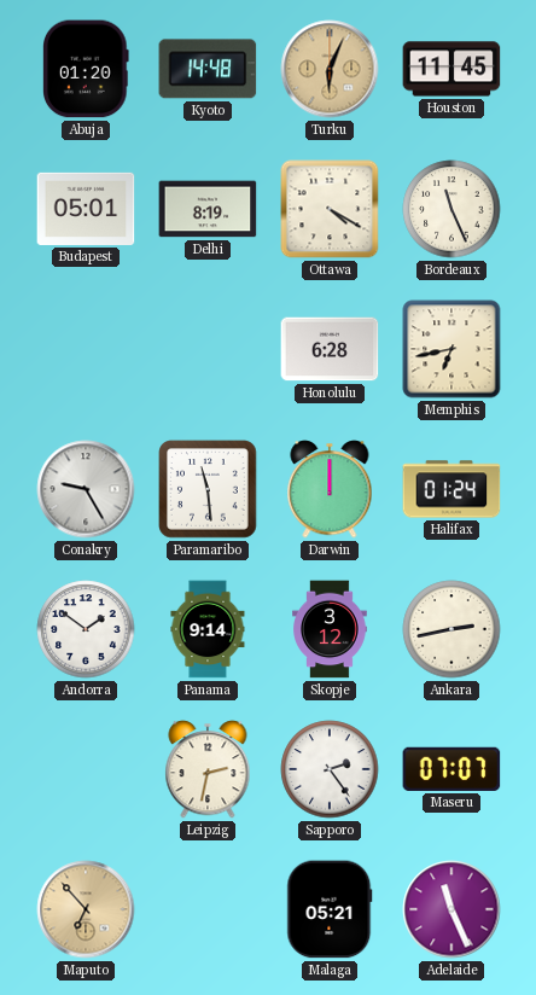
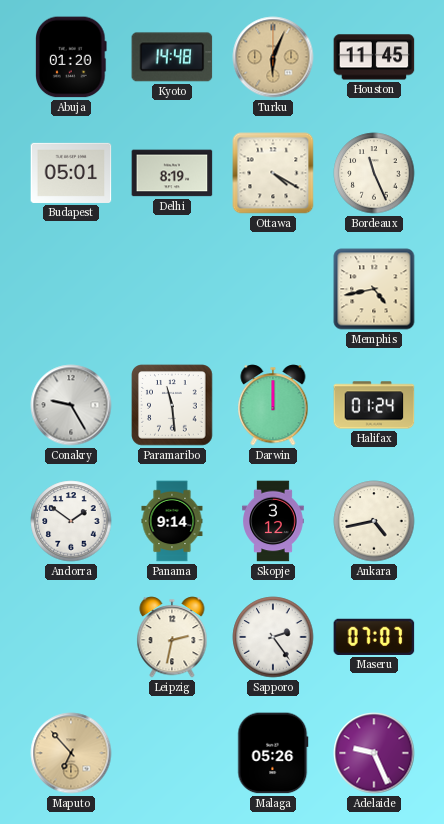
Honolulu: 6:28 -> none (330, 349)
Memphis: 6:43 -> 4:43 (374, 289)
Ankara: 2:43 -> 4:43 (374, 521)
Malaga: 05:21 -> 05:26 (273, 753)
Adelaide: 11:26 -> 9:26 (374, 753)
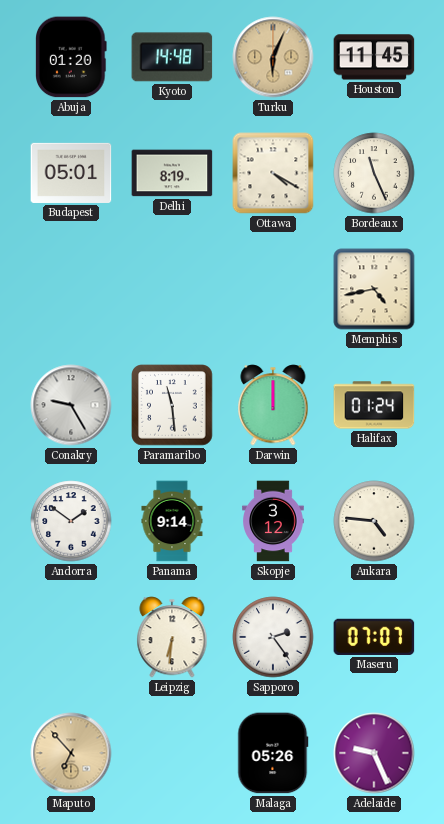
Ankara: 4:43 -> 4:46 (374, 521)
Leipzig: 2:32 -> 6:31 (172, 637)
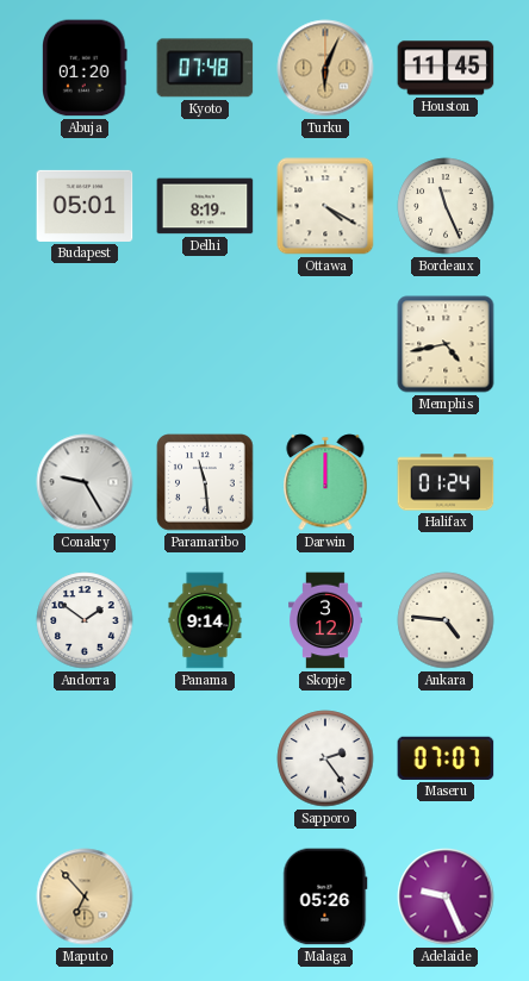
Kyoto: 14:48 -> 07:48 (205, 68)
Leipzig: 6:31 -> none (172, 637)
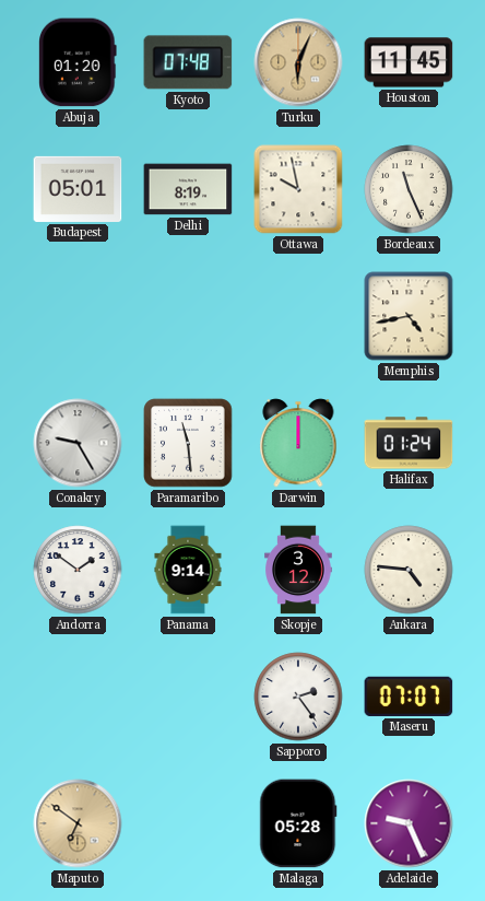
Ottawa: 4:20 -> 9:58 (298, 189)
Maputo: 6:53 -> 6:51 (78, 823)
Malaga: 05:26 -> 05:28 (298, 823)
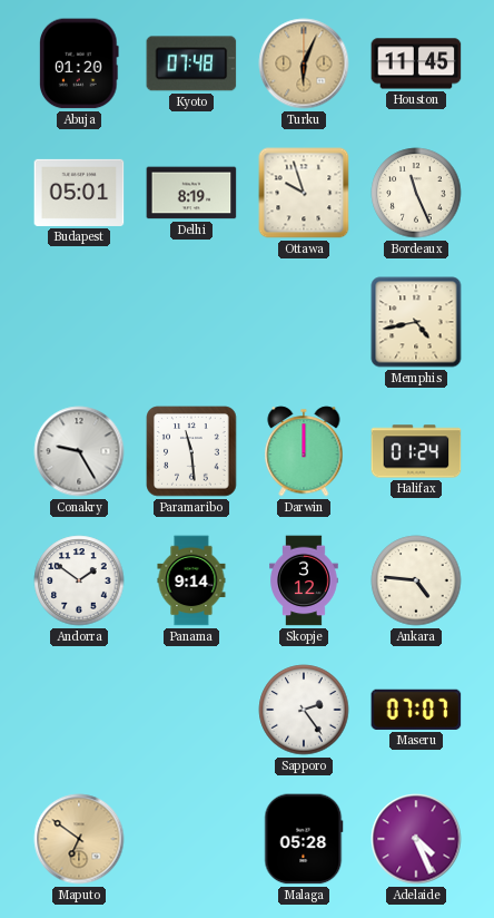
Ottawa: 9:58 -> 9:57 (304, 193)
Adelaide: 9:26 -> 4:26 (416, 839)
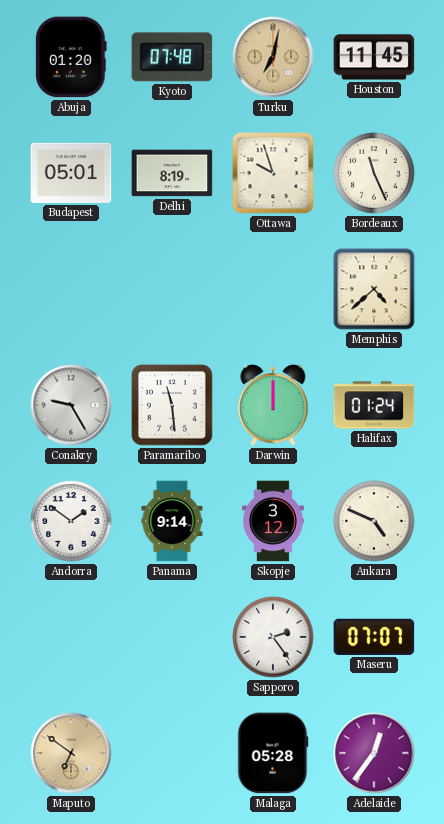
Turku: 6:04 -> 7:02 (273, 57)
Memphis: 4:43 -> 4:38 (374, 289)
Ankara: 4:46 -> 4:49 (374, 521)
Adelaide: 4:26 -> 12:36 (374, 753)
